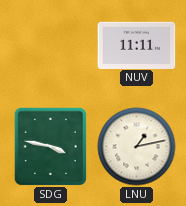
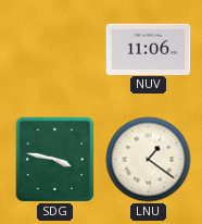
NUV: 11:11 -> 11:06 (149, 49)
LNU: 1:13 -> 1:21 (149, 160)
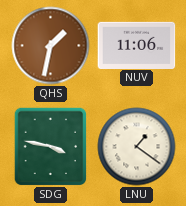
QHS: none -> 1:32 (51, 46)
